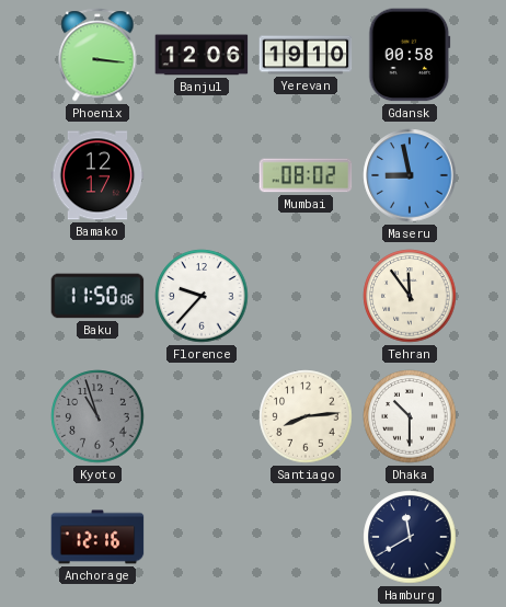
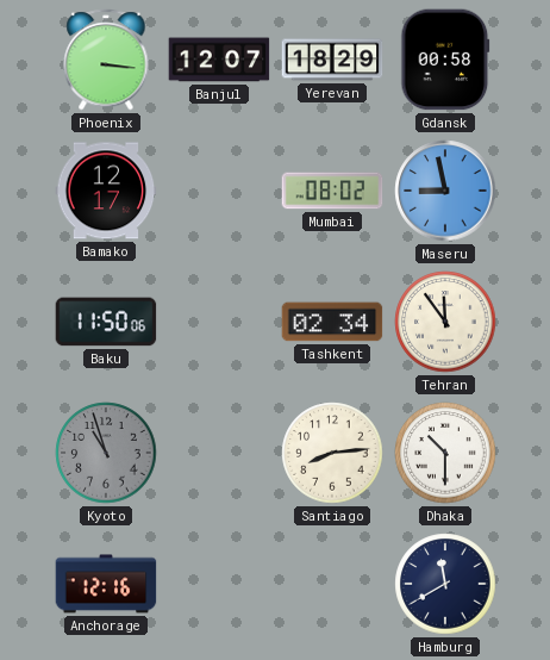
Banjul: 12:06 -> 12:07 (219, 60)
Yerevan: 19:10 -> 18:29 (332, 60)
Florence: 9:37 -> none (202, 296)
Tashkent: none -> 02:34 (332, 322)
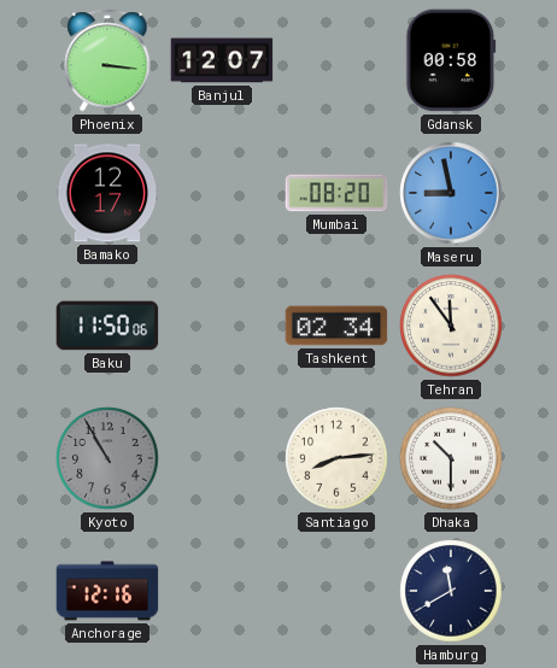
Yerevan: 18:29 -> none (332, 60)
Mumbai: 08:02 -> 08:20 (336, 193)
Kyoto: 10:57 -> 10:55 (107, 458)
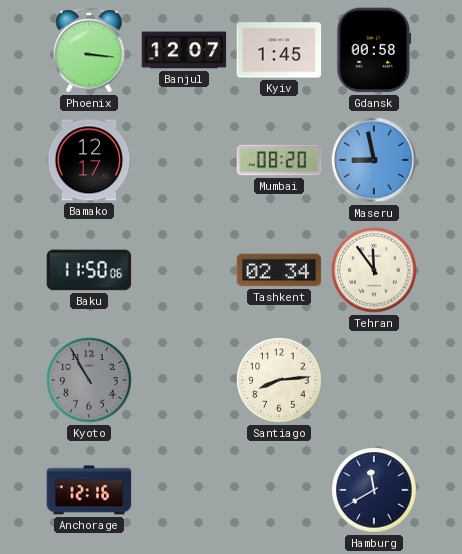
Kyiv: none -> 1:45 (279, 50)
Dhaka: 10:30 -> none (451, 458)
